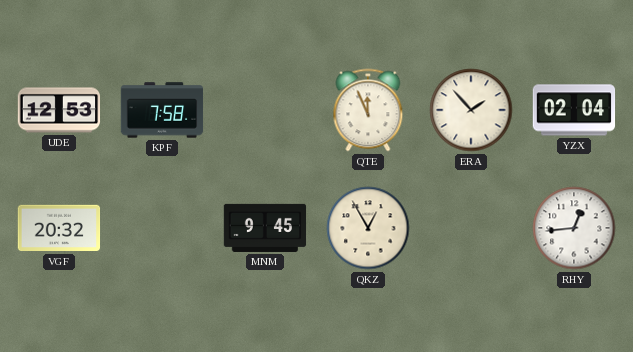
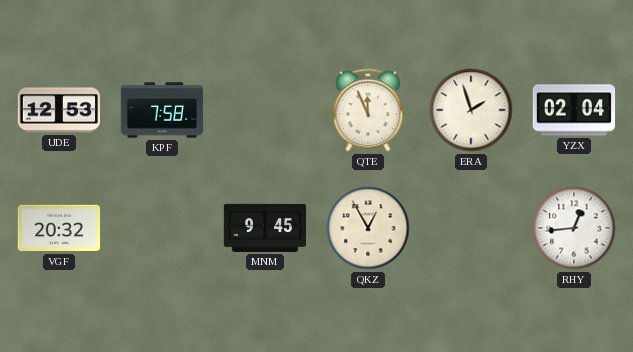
ERA: 1:53 -> 1:57 (471, 110)
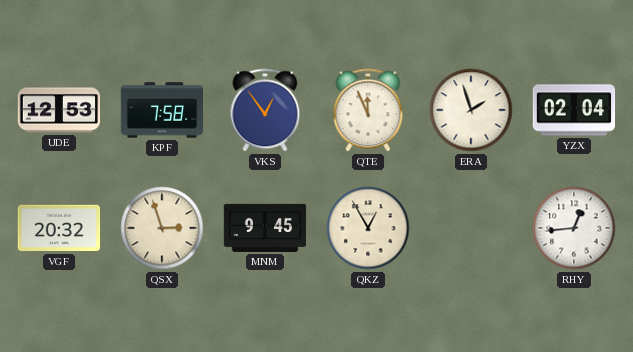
VKS: none -> 12:54 (265, 110)
QSX: none -> 2:57 (162, 228)
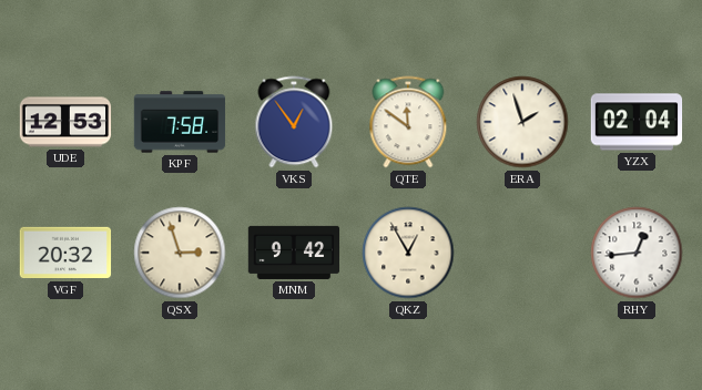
QTE: 11:56 -> 11:51 (408, 122)
MNM: 9:45 -> 9:42 (294, 253)
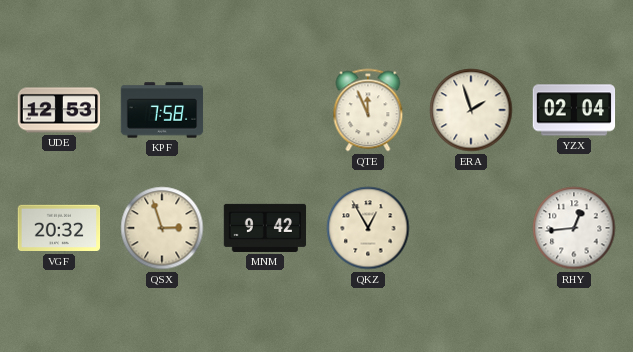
VKS: 12:54 -> none (294, 122)
QTE: 11:51 -> 11:56 (368, 110)
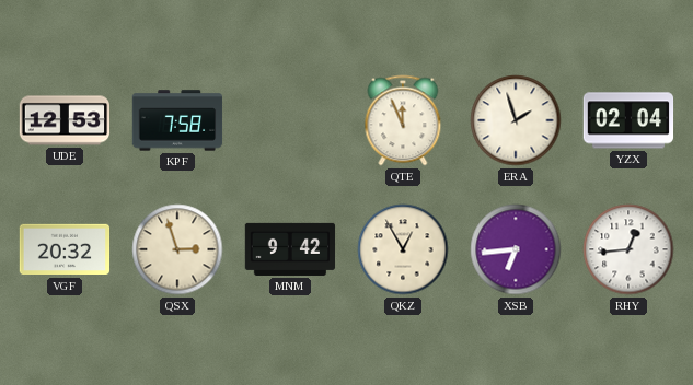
XSB: none -> 6:44 (516, 249)
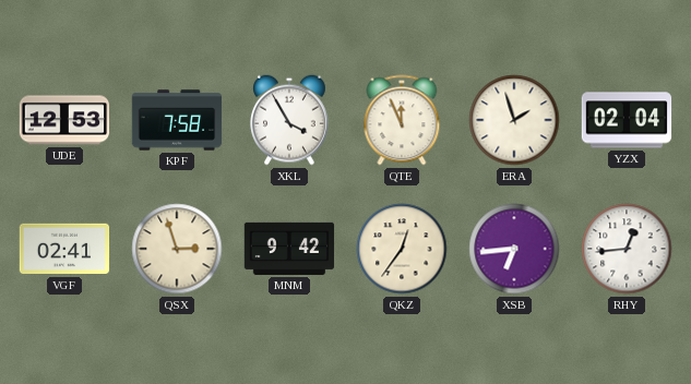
XKL: none -> 3:55 (290, 120)
VGF: 20:32 -> 02:41 (64, 249)
QKZ: 12:55 -> 12:36 (402, 249)
